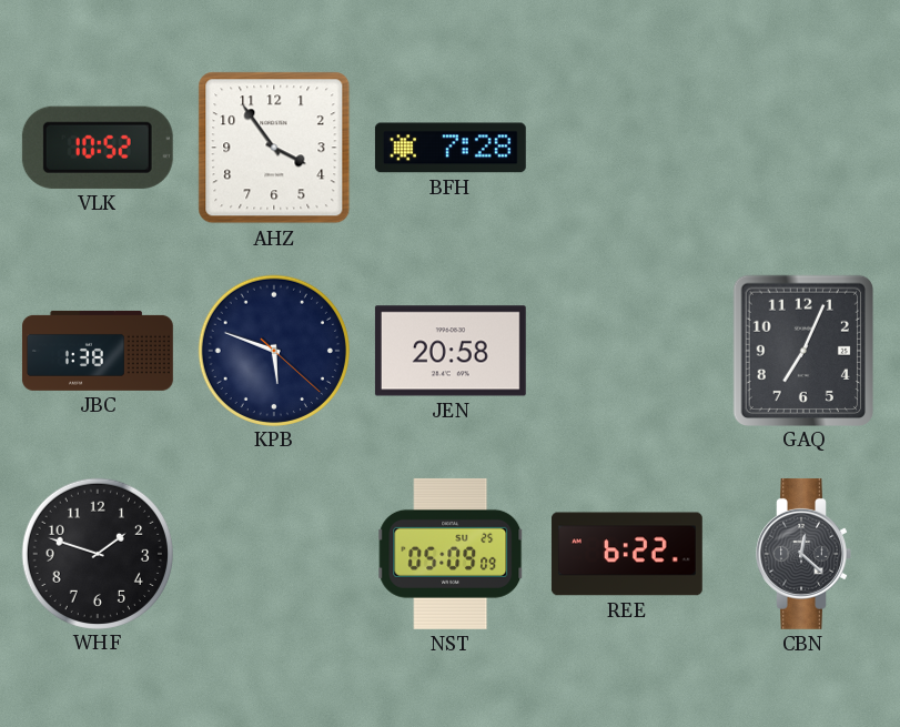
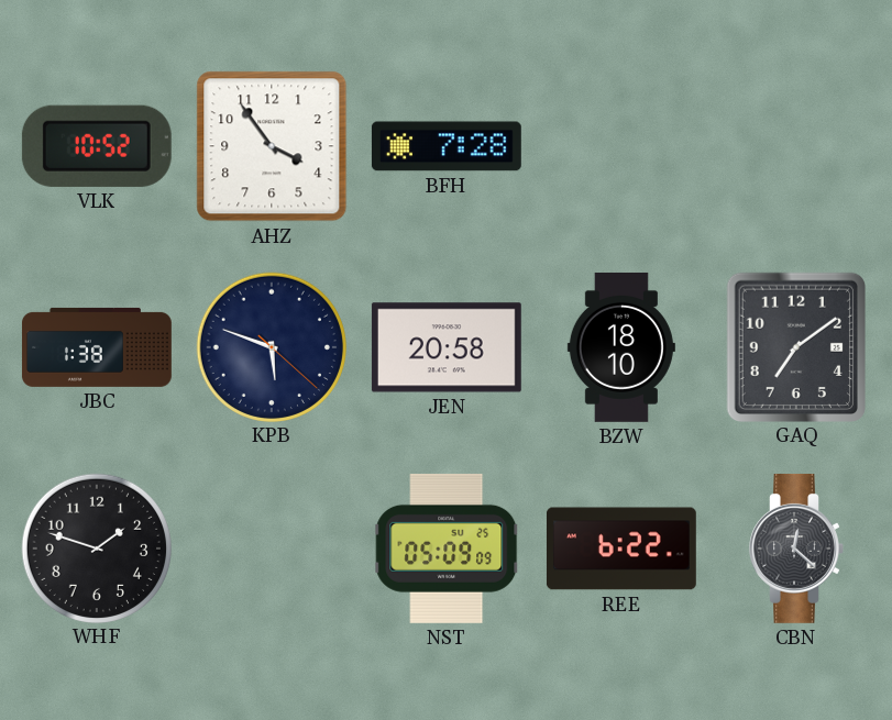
BZW: none -> 18:10 (621, 347)
GAQ: 7:04 -> 7:09 (795, 346)
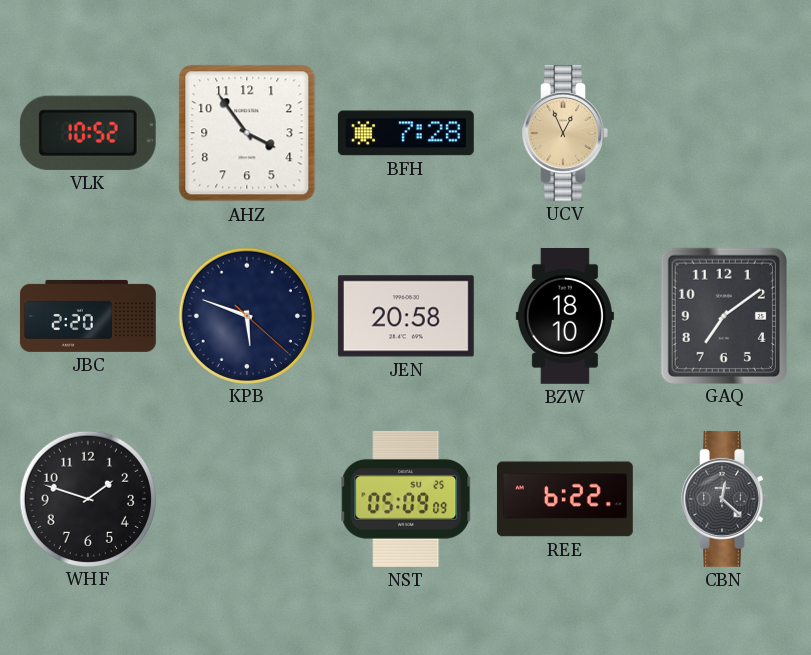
UCV: none -> 12:56 (565, 133)
JBC: 1:38 -> 2:20 (88, 316)
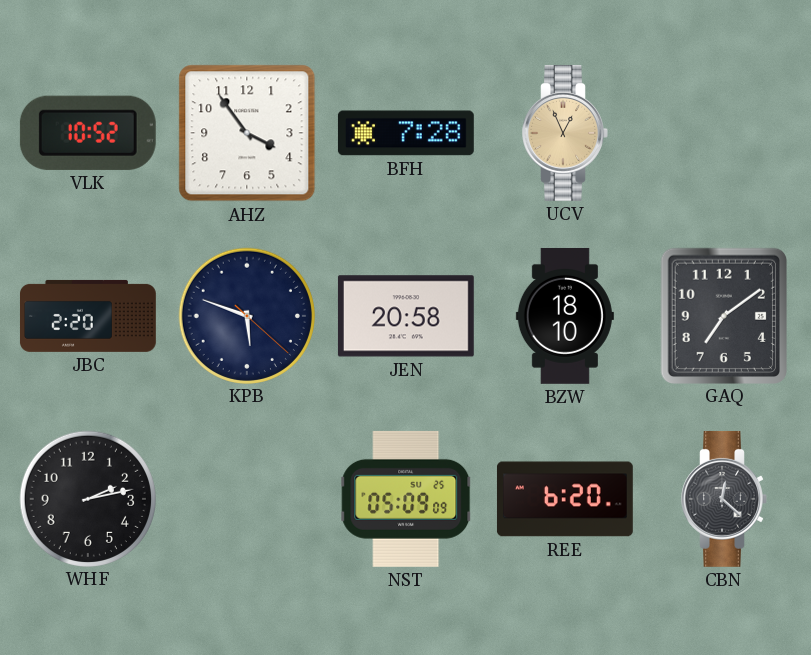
WHF: 1:48 -> 2:13 (87, 498)
REE: 6:22 -> 6:20 (565, 499)
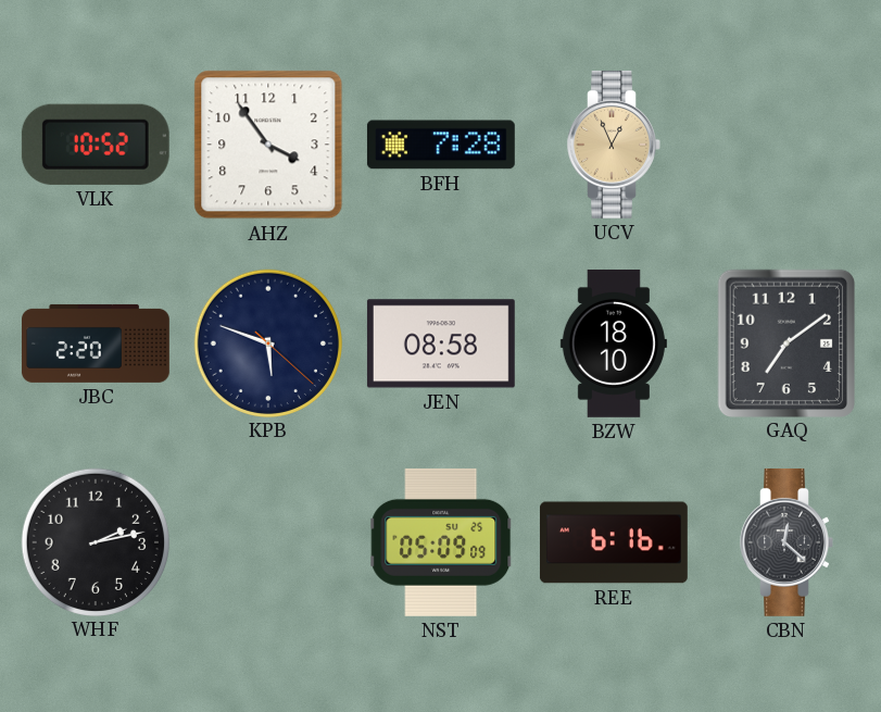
JEN: 20:58 -> 08:58 (441, 343)
REE: 6:20 -> 6:16 (614, 542)
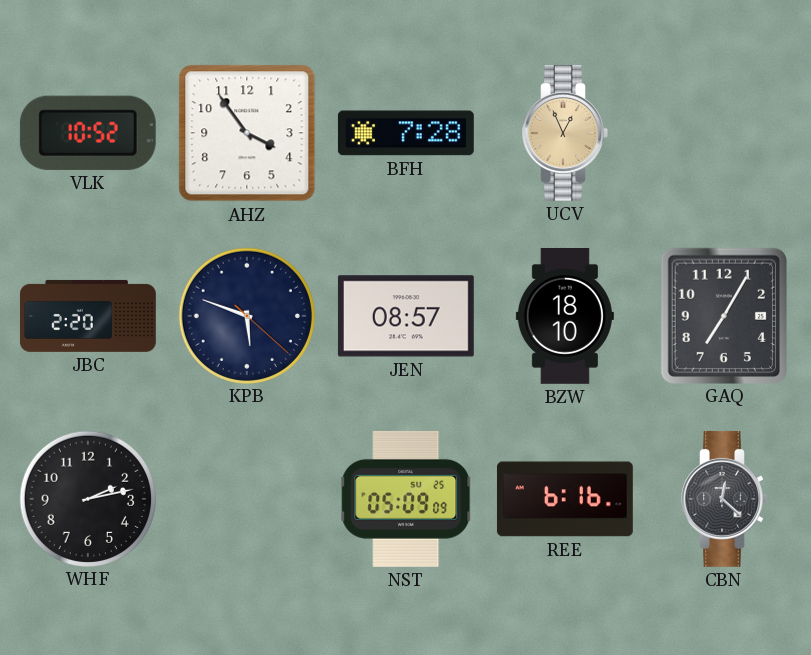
JEN: 08:58 -> 08:57 (406, 316)
GAQ: 7:09 -> 7:05 (723, 315)
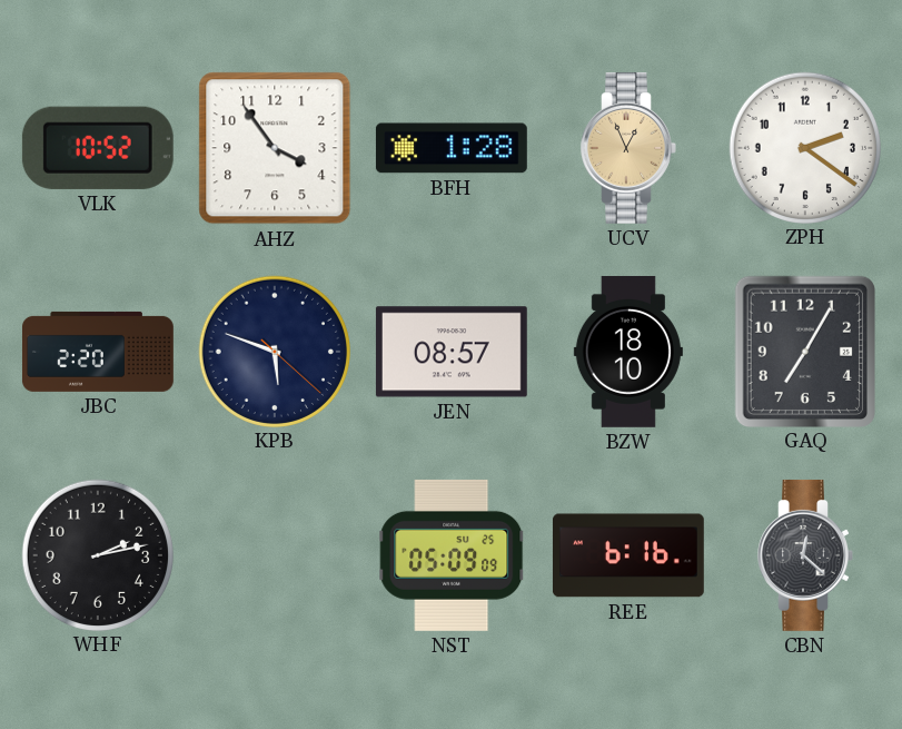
BFH: 7:28 -> 1:28 (452, 148)
ZPH: none -> 2:21 (804, 147)
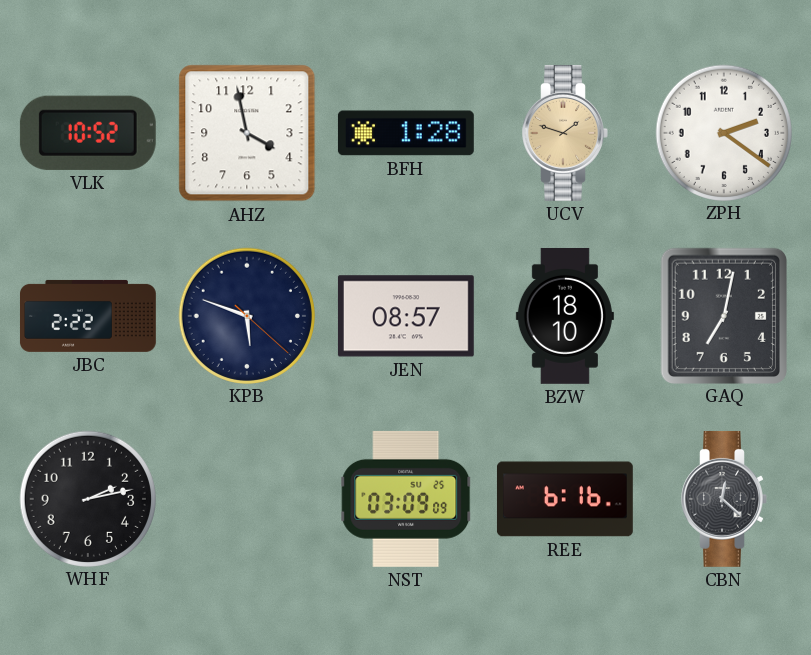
AHZ: 3:54 -> 3:58 (247, 133)
UCV: 12:56 -> 1:48 (565, 133)
JBC: 2:20 -> 2:22 (88, 316)
GAQ: 7:05 -> 7:02 (723, 315)
NST: 05:09 -> 03:09 (407, 499)
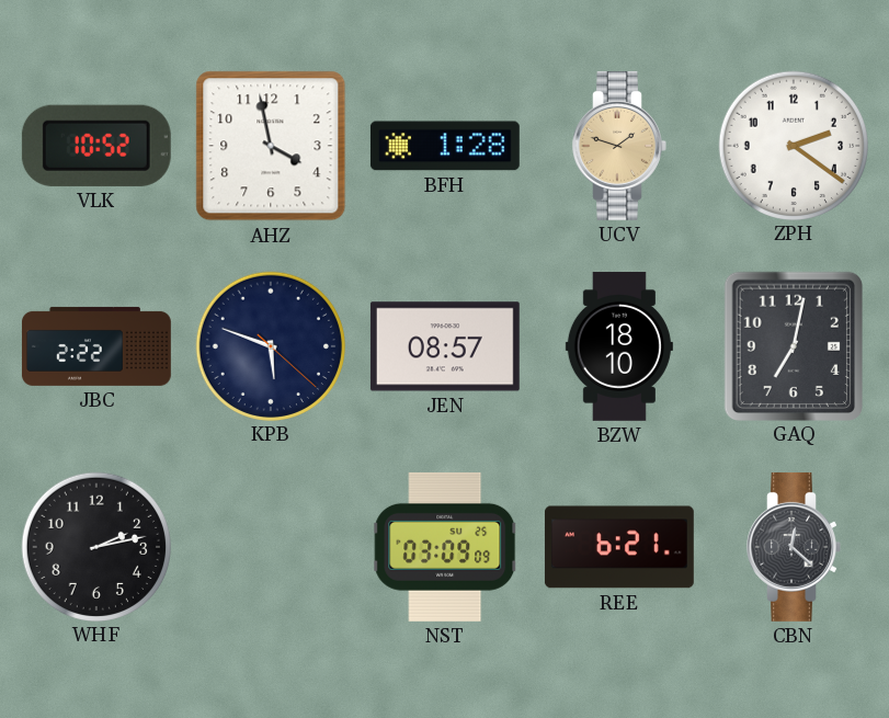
REE: 6:16 -> 6:21 (619, 547)
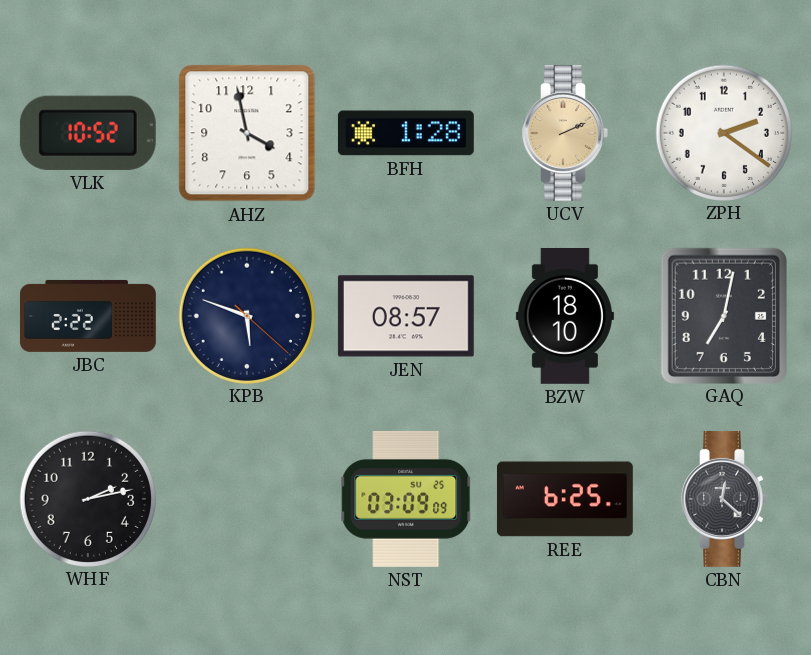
UCV: 1:48 -> 2:11 (565, 133)
REE: 6:21 -> 6:25 (565, 499)
